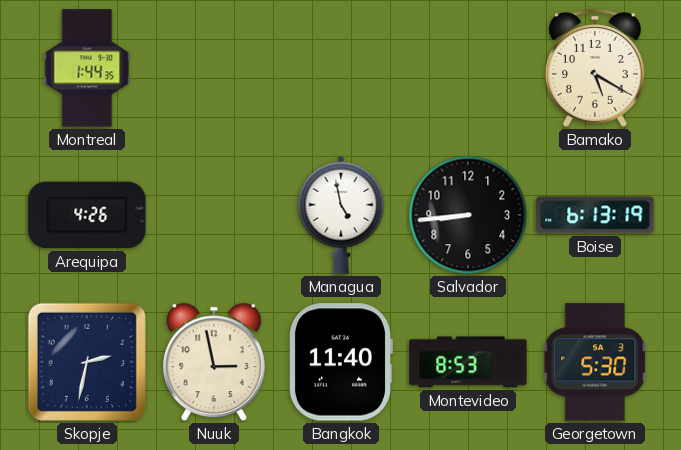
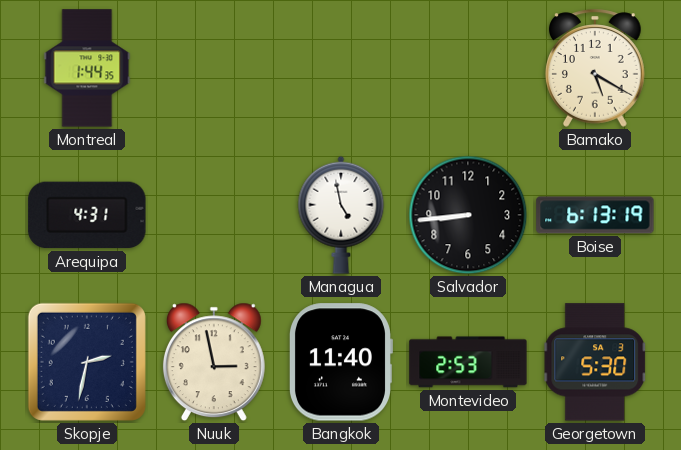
Arequipa: 4:26 -> 4:31 (87, 215)
Montevideo: 8:53 -> 2:53 (468, 362)
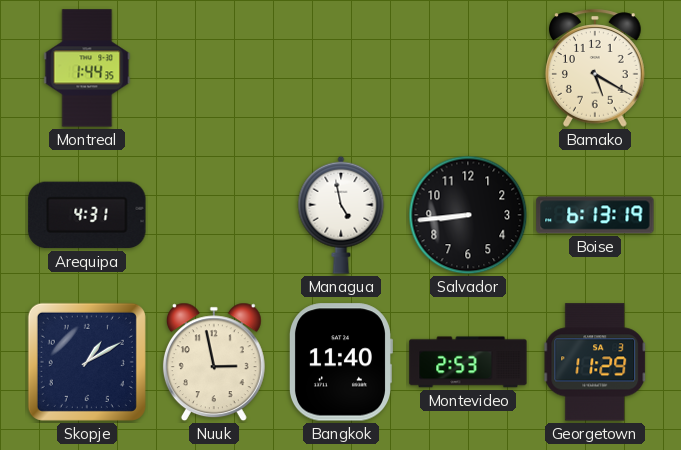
Skopje: 2:32 -> 1:10 (87, 362)
Georgetown: 5:30 -> 11:29 (595, 362)
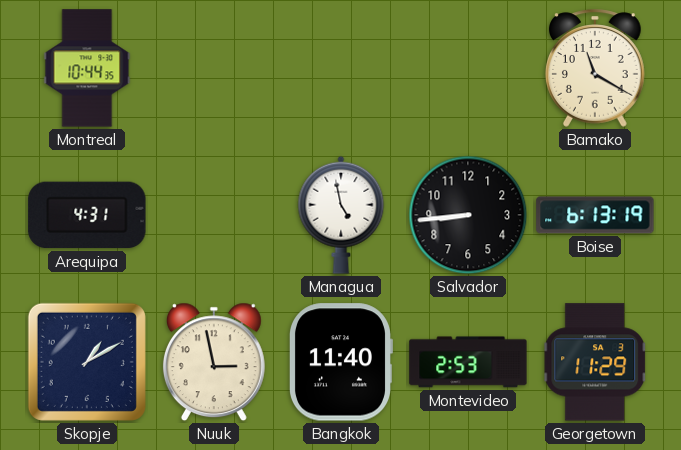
Montreal: 1:44 -> 10:44 (87, 68)
Bamako: 5:20 -> 11:20 (596, 68)
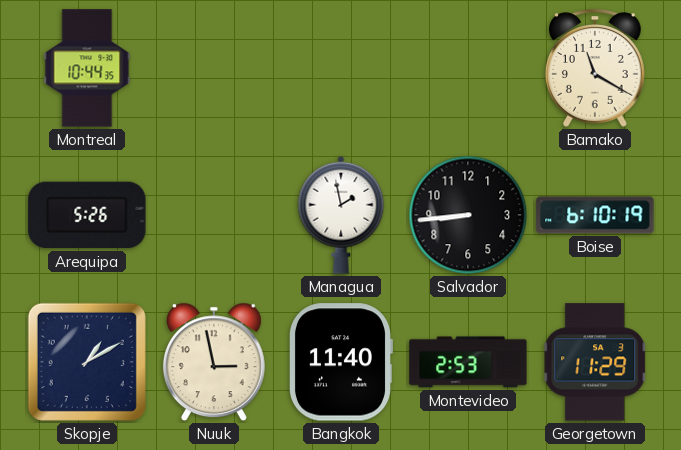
Arequipa: 4:31 -> 5:26 (87, 215)
Managua: 4:58 -> 1:58 (341, 215)
Boise: 6:13 -> 6:10 (595, 215)
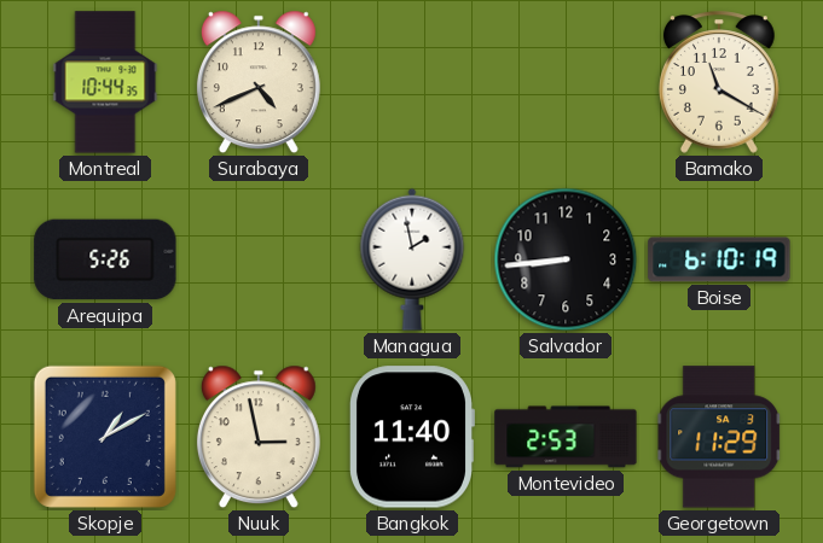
Surabaya: none -> 4:41 (259, 82)
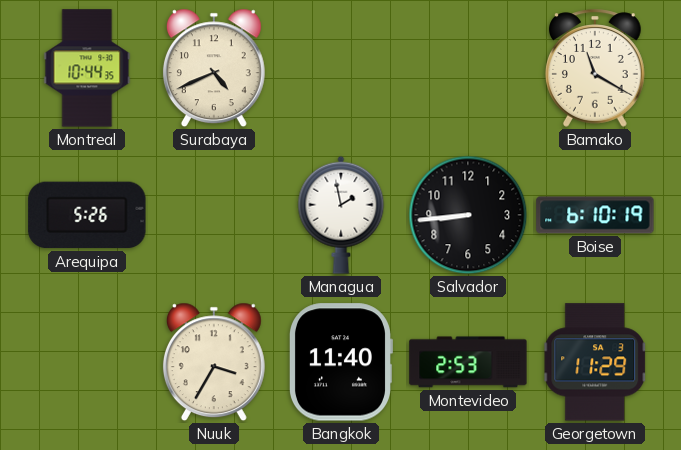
Skopje: 1:10 -> none (105, 437)
Nuuk: 2:58 -> 3:35 (214, 362)
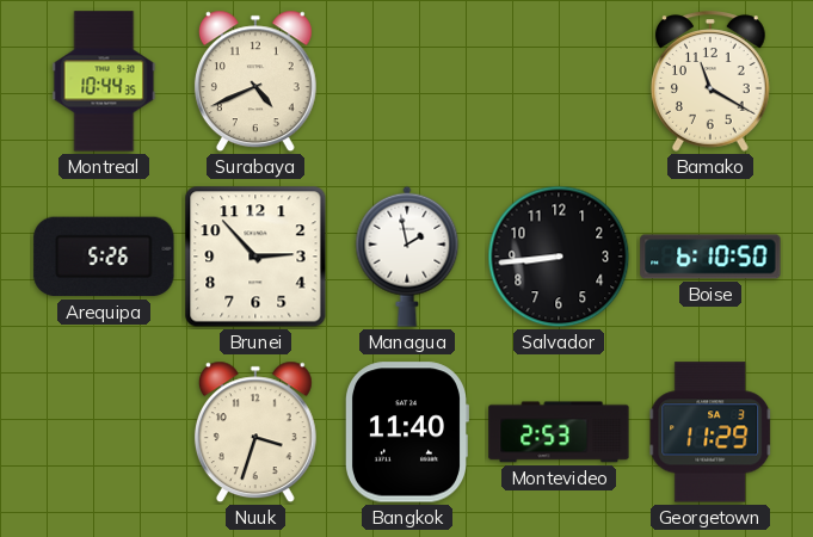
Brunei: none -> 2:53 (255, 257)
Boise: 6:10:19 -> 6:10:50 (710, 257)
Nuuk: 3:35 -> 3:33 (255, 432)
